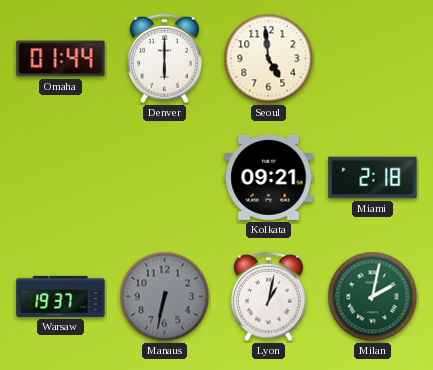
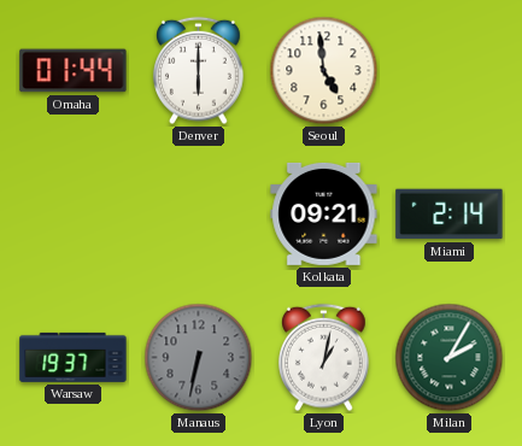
Miami: 2:18 -> 2:14 (450, 215)
Milan: 2:02 -> 2:05 (450, 358)
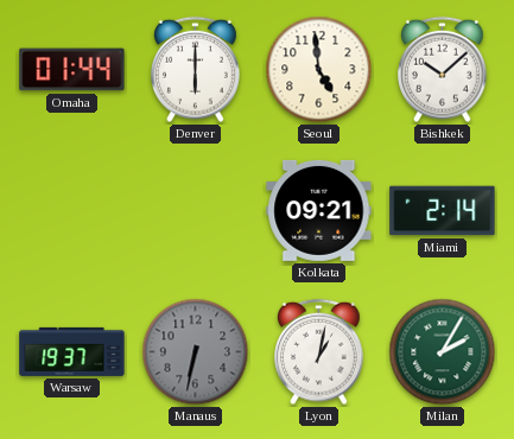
Bishkek: none -> 10:08 (443, 70)
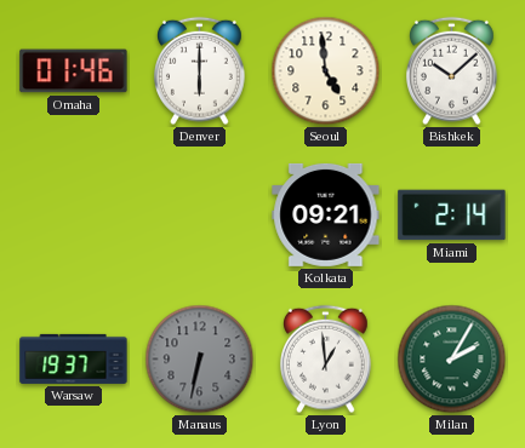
Omaha: 01:44 -> 01:46 (74, 71)
Lyon: 1:02 -> 12:59 (326, 360)
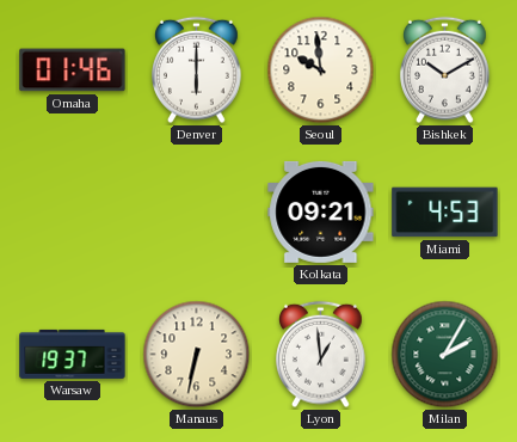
Seoul: 4:59 -> 9:59 (321, 70)
Bishkek: 10:08 -> 10:10 (445, 70)
Miami: 2:14 -> 4:53 (445, 213)
Manaus dial: grey -> cream (197, 355)
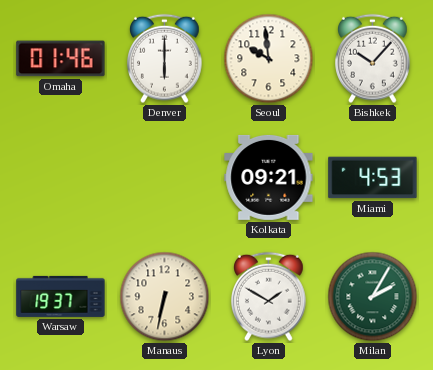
Bishkek: 10:10 -> 10:07 (373, 59)
Lyon: 12:59 -> 1:50 (269, 297)
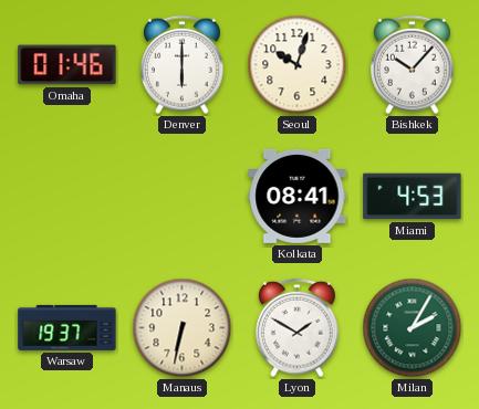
Seoul: 9:59 -> 10:03 (298, 65)
Kolkata: 09:21 -> 08:41 (298, 196)
